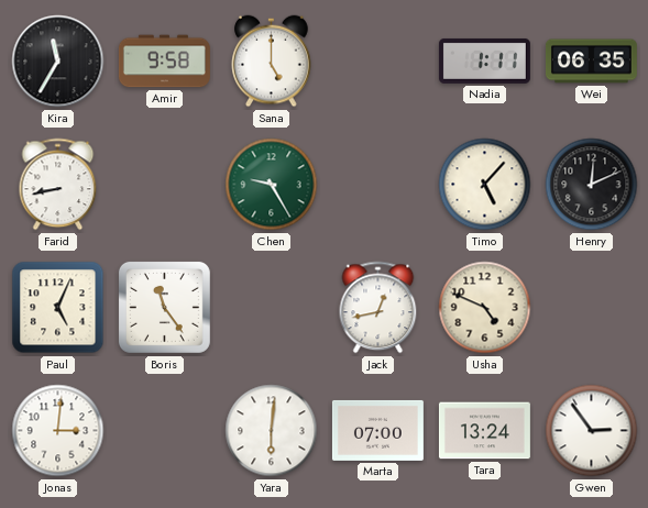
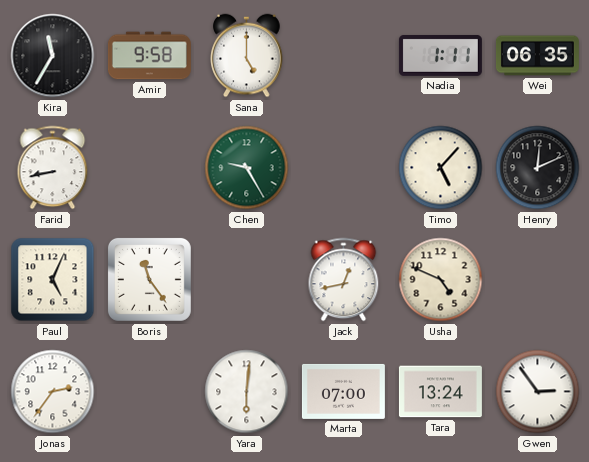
Jonas: 3:01 -> 2:36 (53, 392)
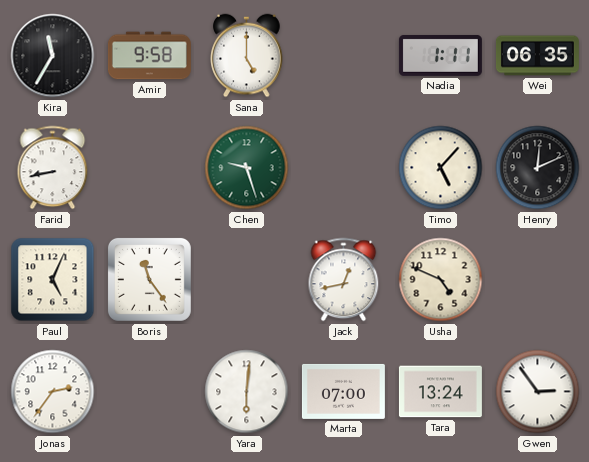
Chen: 9:25 -> 9:27 (247, 168)
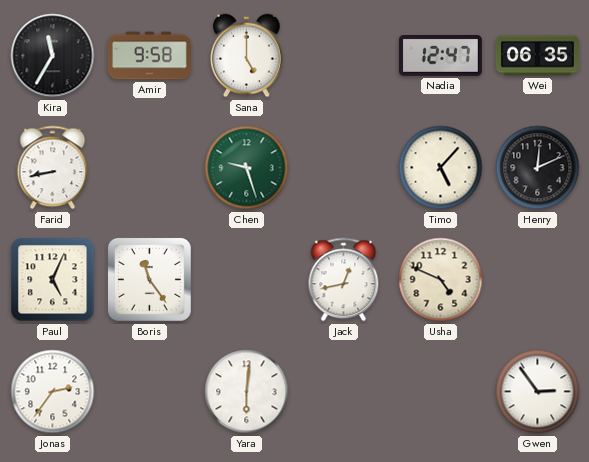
Nadia: 1:11 -> 12:47 (440, 55)
Marta: 07:00 -> none (343, 391)
Tara: 13:24 -> none (440, 392)
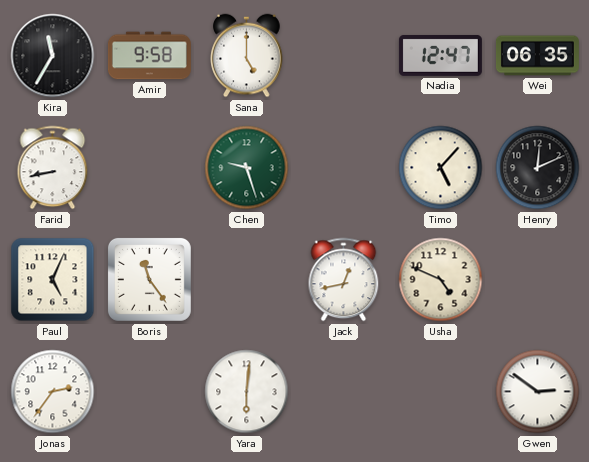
Gwen: 2:54 -> 2:51 (538, 392)
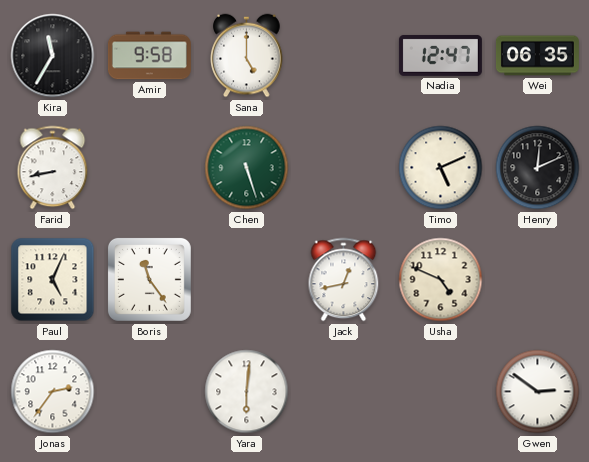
Chen: 9:27 -> 5:27 (247, 168)
Timo: 5:07 -> 5:11 (441, 168)
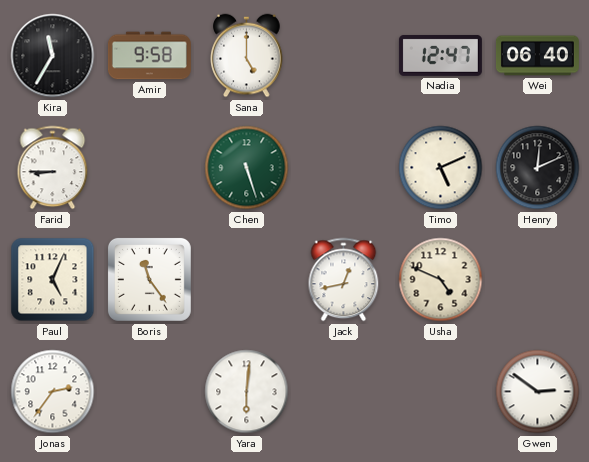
Wei: 06:35 -> 06:40 (537, 56)
Farid: 8:43 -> 8:45 (53, 168)
